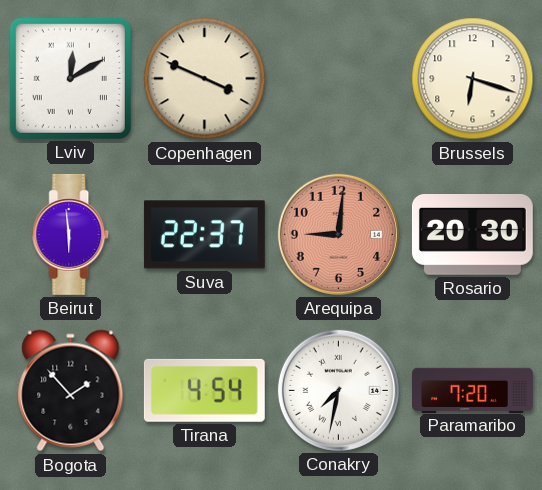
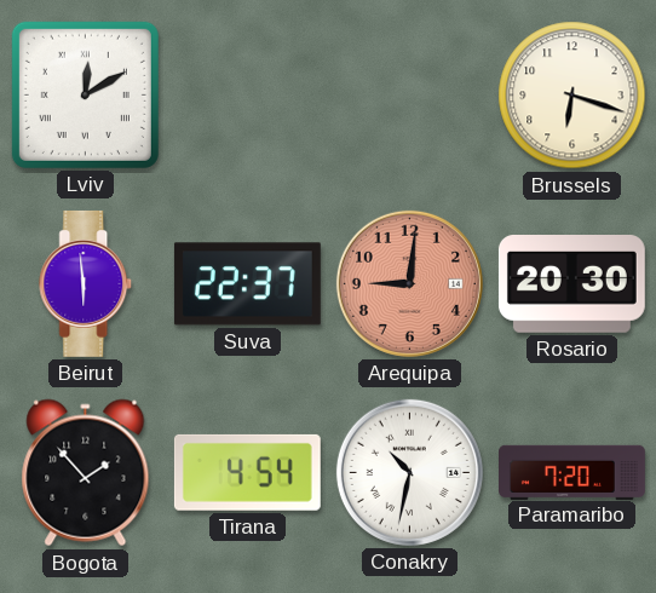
Copenhagen: 3:49 -> none (205, 79)
Conakry: 7:32 -> 10:32 (409, 472)
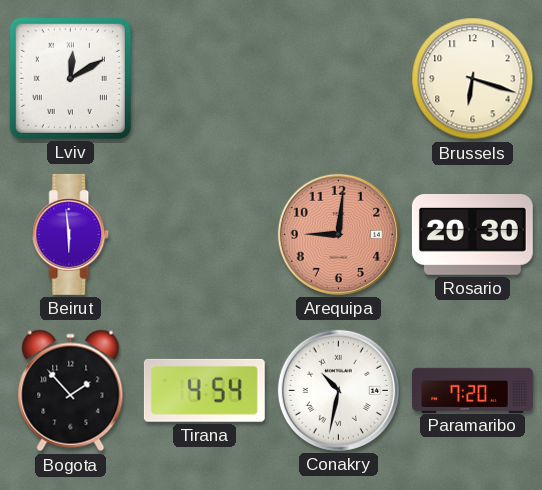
Suva: 22:37 -> none (247, 284)
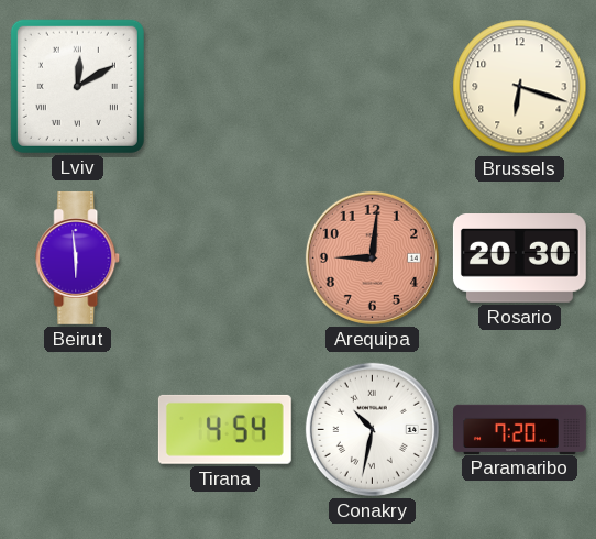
Bogota: 1:53 -> none (71, 391)
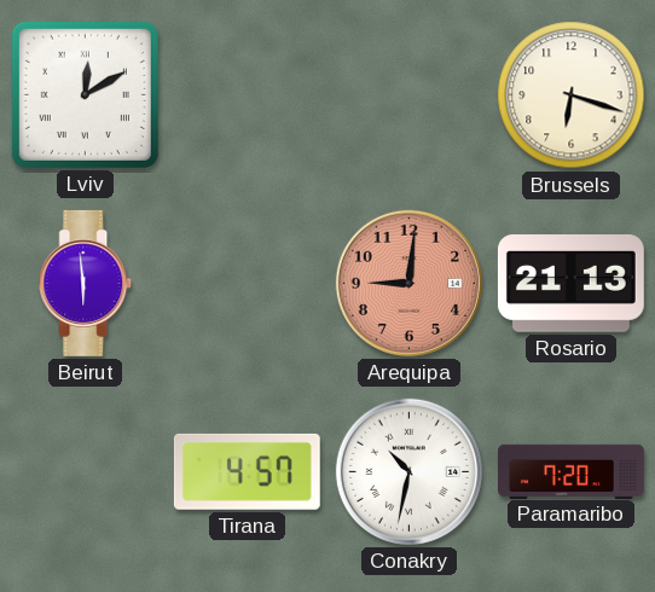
Rosario: 20:30 -> 21:13 (570, 284)
Tirana: 4:54 -> 4:57 (247, 471)
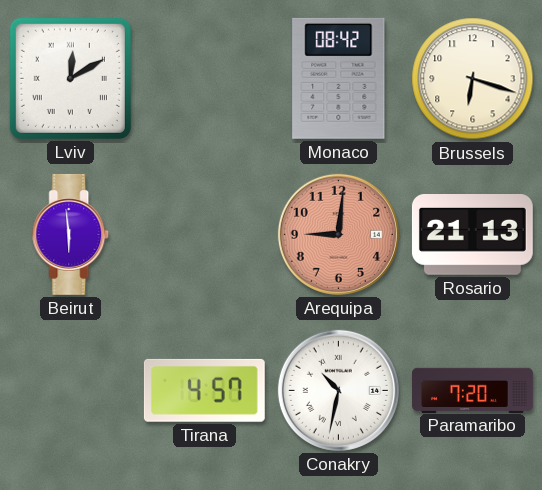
Monaco: none -> 08:42 (339, 78)
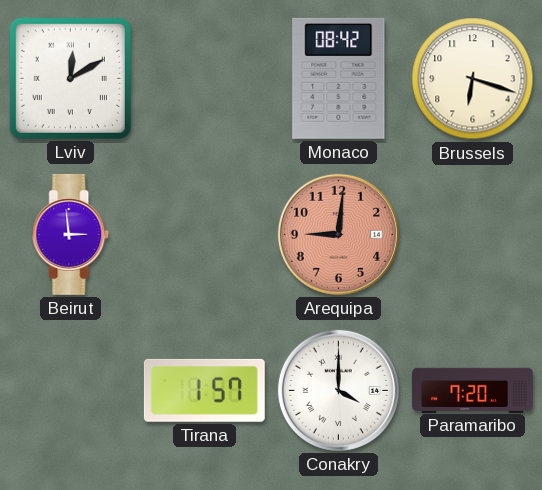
Beirut: 5:59 -> 2:59 (71, 234)
Rosario: 21:13 -> none (472, 235)
Tirana: 4:57 -> 1:57 (204, 390)
Conakry: 10:32 -> 4:00 (338, 390)
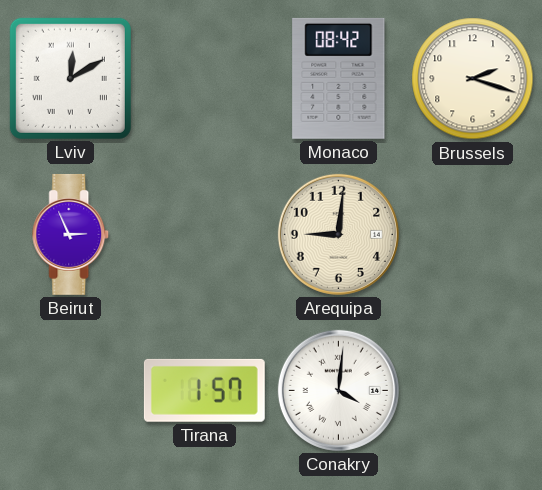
Brussels: 6:18 -> 2:18 (473, 79)
Beirut: 2:59 -> 2:56 (71, 234)
Arequipa dial: salmon -> cream (338, 234)
Conakry: 4:00 -> 4:01 (338, 390)
Paramaribo: 7:20 -> none (473, 390)
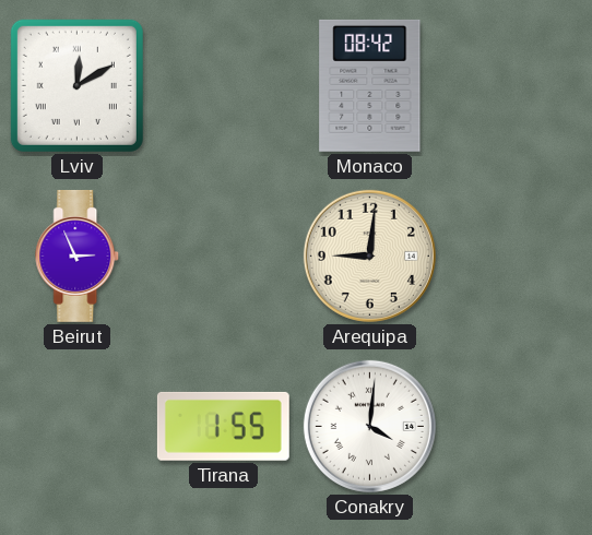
Brussels: 2:18 -> none (473, 79)
Tirana: 1:57 -> 1:55 (223, 426)
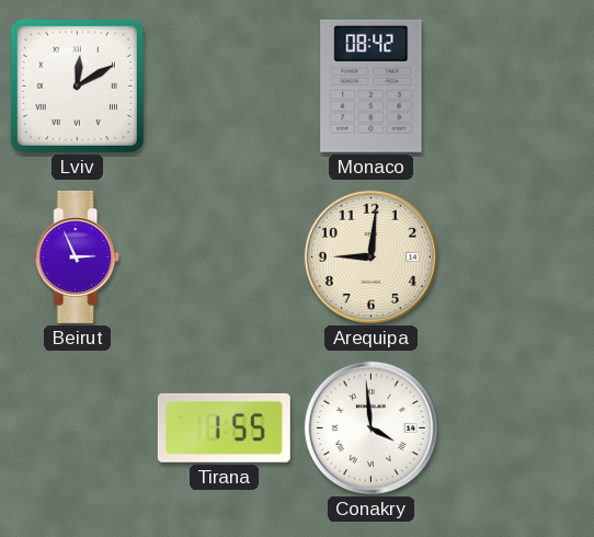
Conakry: 4:01 -> 3:59 (370, 427)
